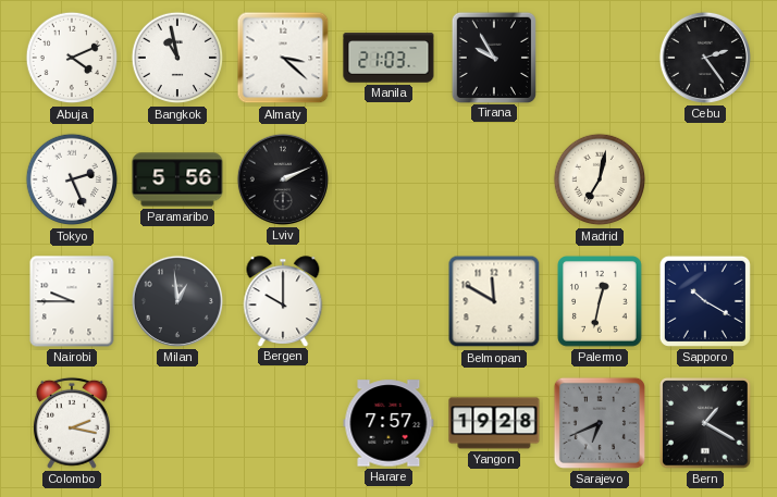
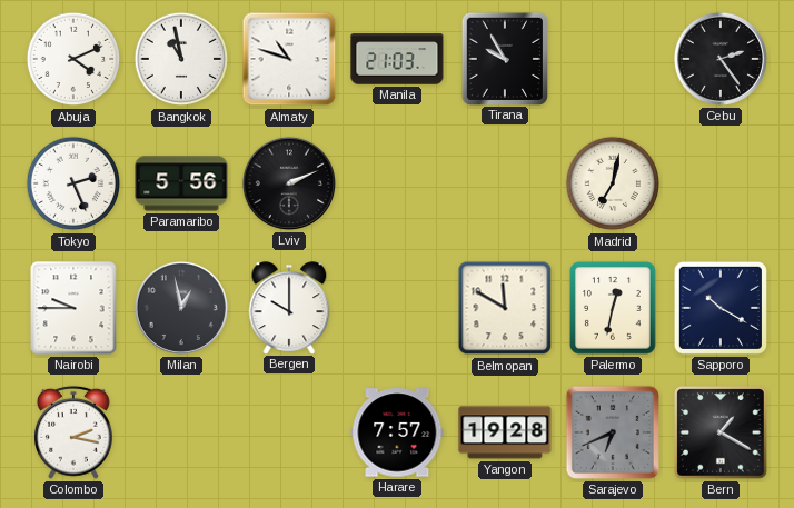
Almaty: 3:22 -> 10:48 (289, 59)
Milan: 12:59 -> 12:58 (181, 308)
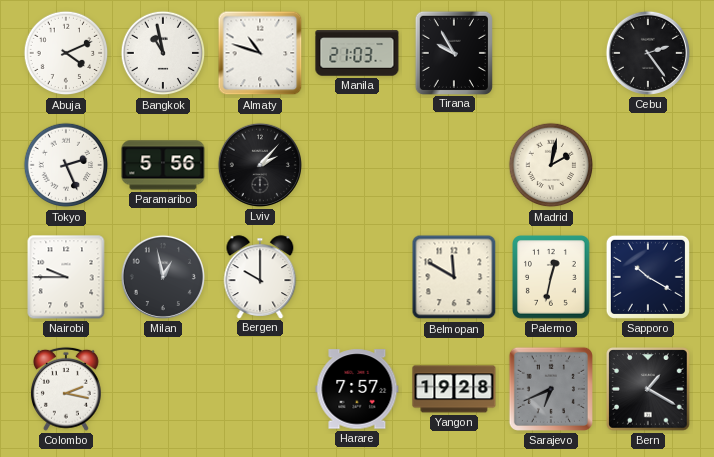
Lviv: 2:11 -> 2:07 (260, 165)
Madrid: 7:02 -> 2:02 (551, 165)
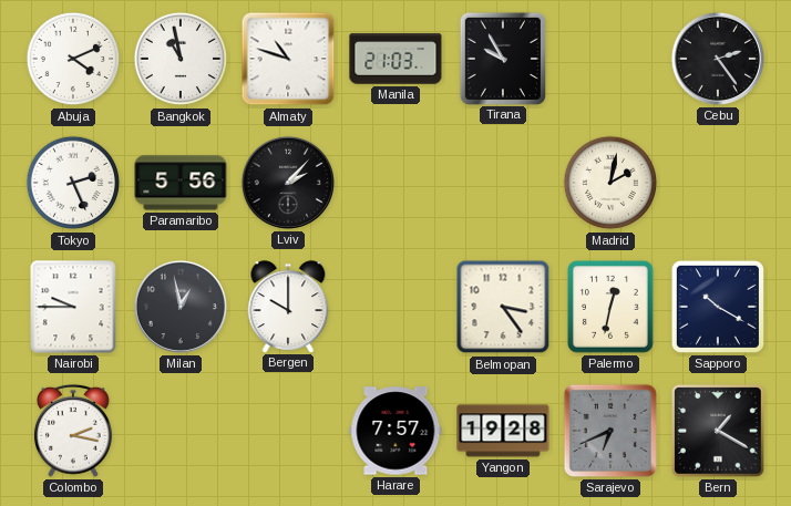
Belmopan: 11:50 -> 3:24 (503, 307)
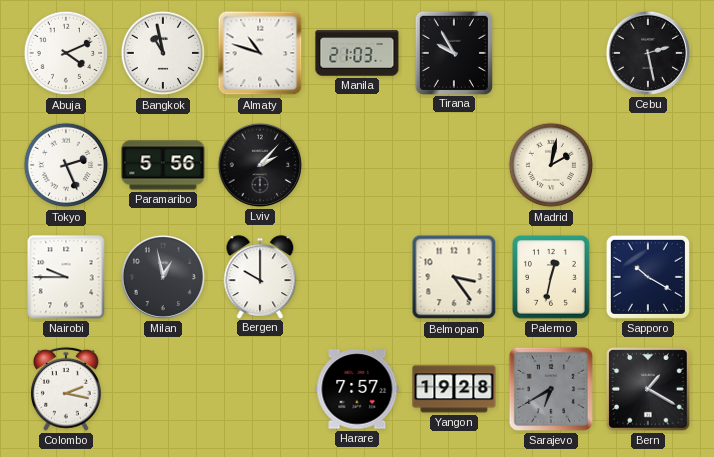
Cebu: 2:24 -> 2:28 (648, 53)
Sarajevo: 6:41 -> 6:40 (551, 389)
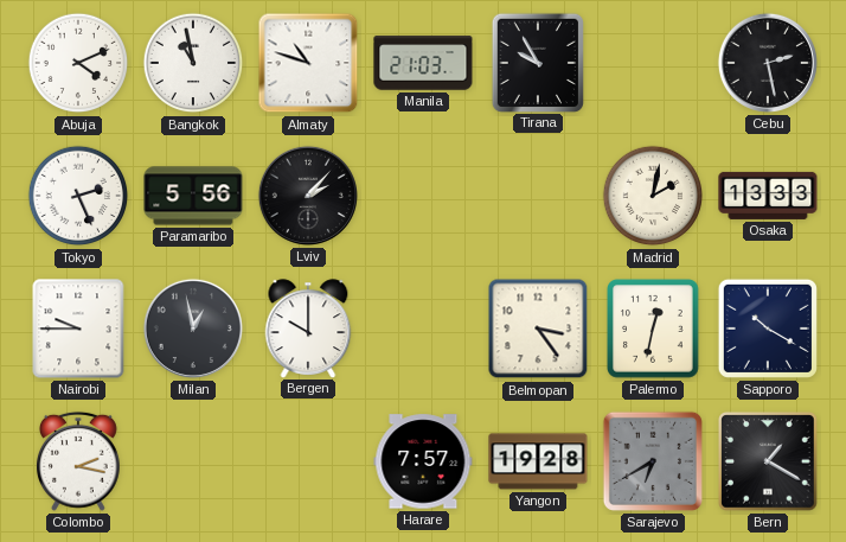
Osaka: none -> 13:33 (768, 196)
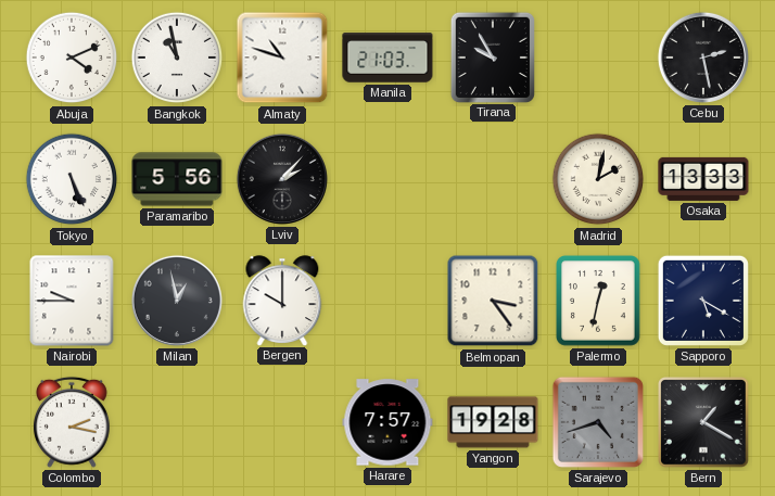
Tokyo: 2:26 -> 5:26 (72, 179)
Sapporo: 10:20 -> 5:20 (703, 301)
Sarajevo: 6:40 -> 4:42 (598, 422)
